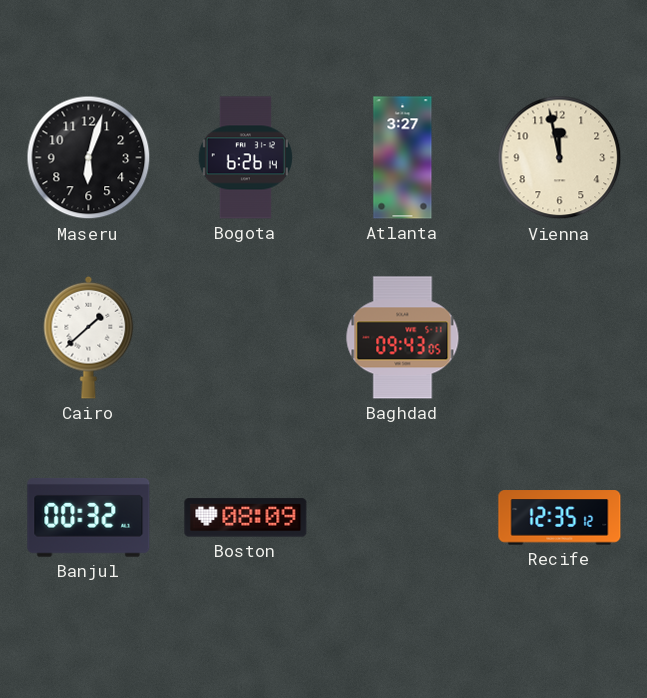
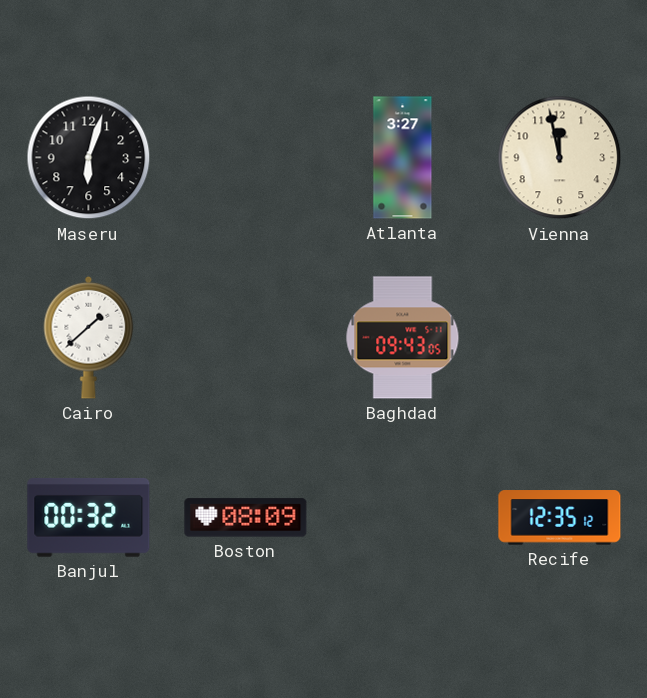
Bogota: 6:26 -> none (245, 158)
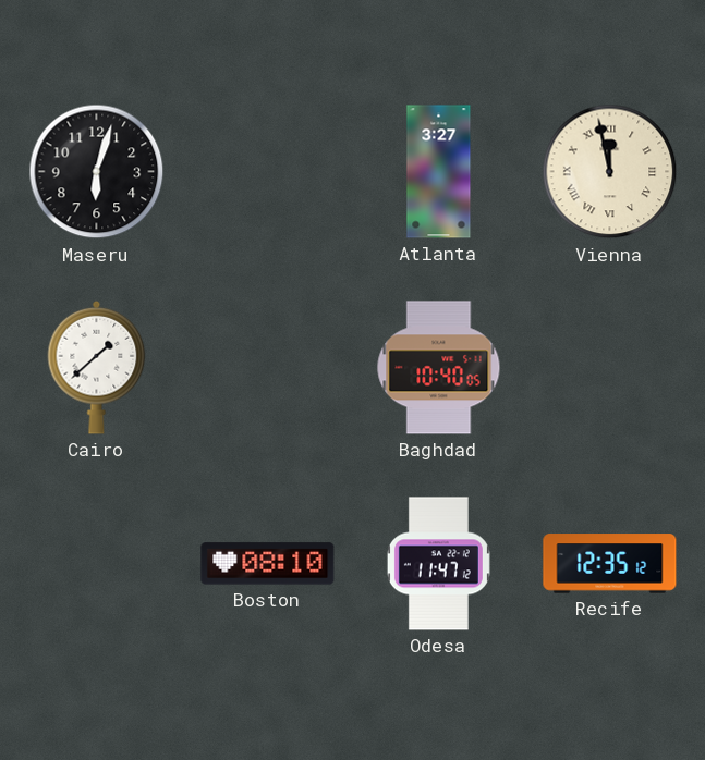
Vienna numerals: Arabic -> Roman (610, 172)
Baghdad: 09:43 -> 10:40 (439, 368)
Banjul: 00:32 -> none (89, 518)
Boston: 08:09 -> 08:10 (268, 564)
Odesa: none -> 11:47 (438, 564)
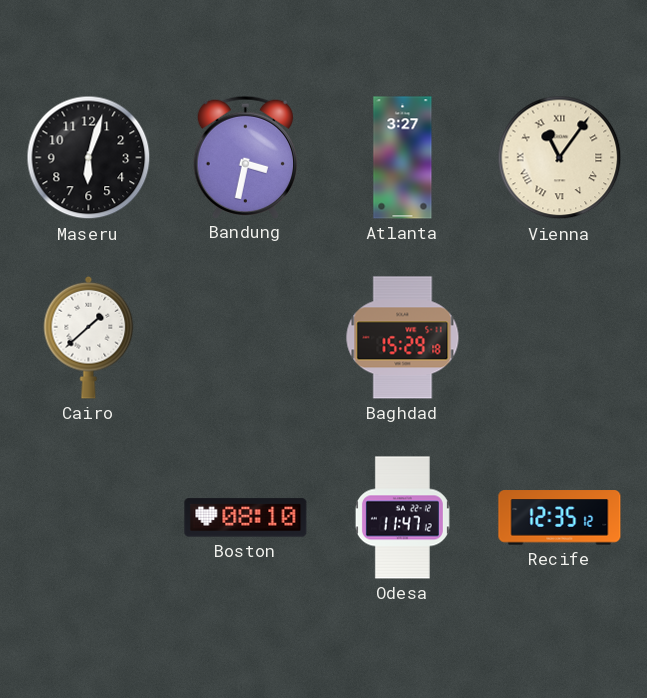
Bandung: none -> 3:32 (245, 157)
Vienna: 11:58 -> 11:06 (560, 158)
Baghdad: 10:40 -> 15:29 (403, 338)
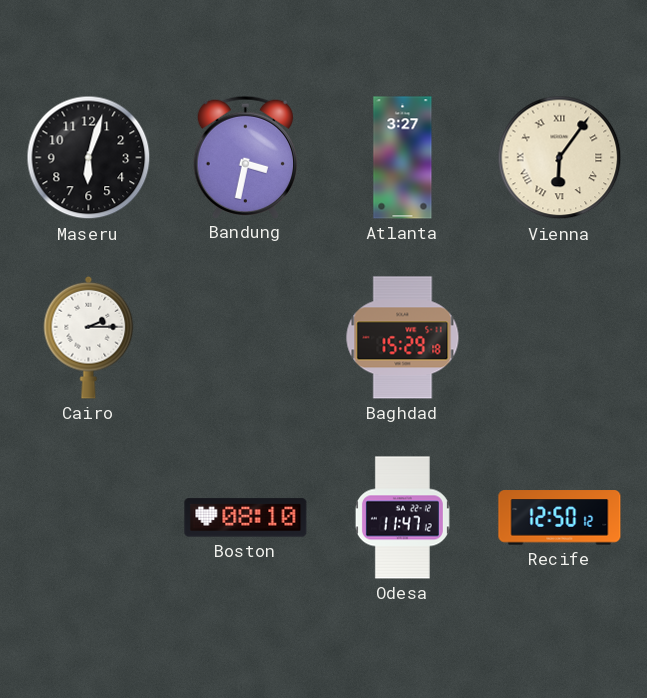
Vienna: 11:06 -> 6:06 (560, 158)
Cairo: 1:38 -> 2:15 (89, 337)
Recife: 12:35 -> 12:50 (560, 518)
